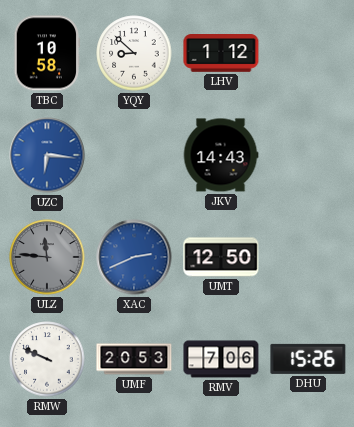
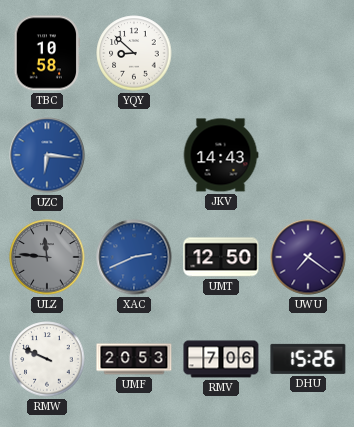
LHV: 1:12 -> none (221, 54)
UWU: none -> 7:21 (308, 257)
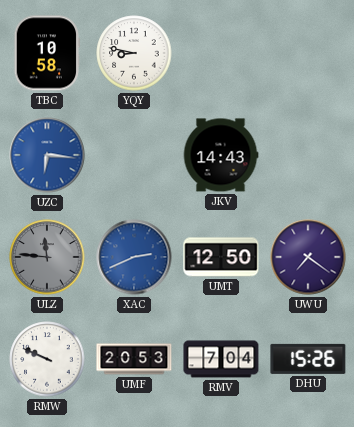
YQY: 8:52 -> 8:47 (134, 53)
RMV: 7:06 -> 7:04 (221, 359)
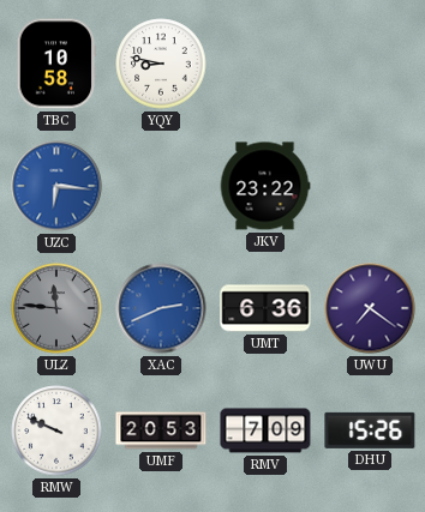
JKV: 14:43 -> 23:22 (265, 186)
UMT: 12:50 -> 6:36 (265, 308)
RMV: 7:04 -> 7:09 (265, 430)
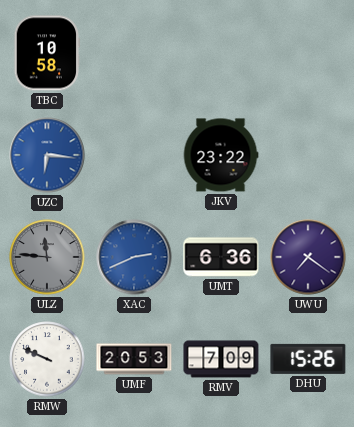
YQY: 8:47 -> none (161, 64)
